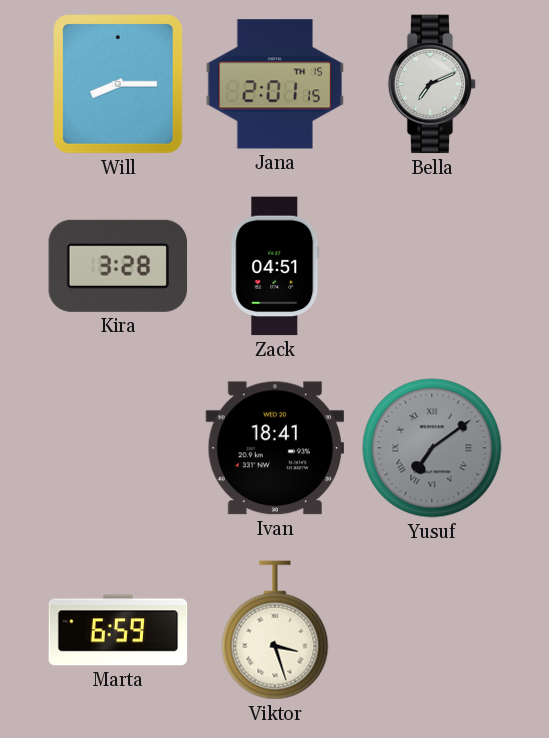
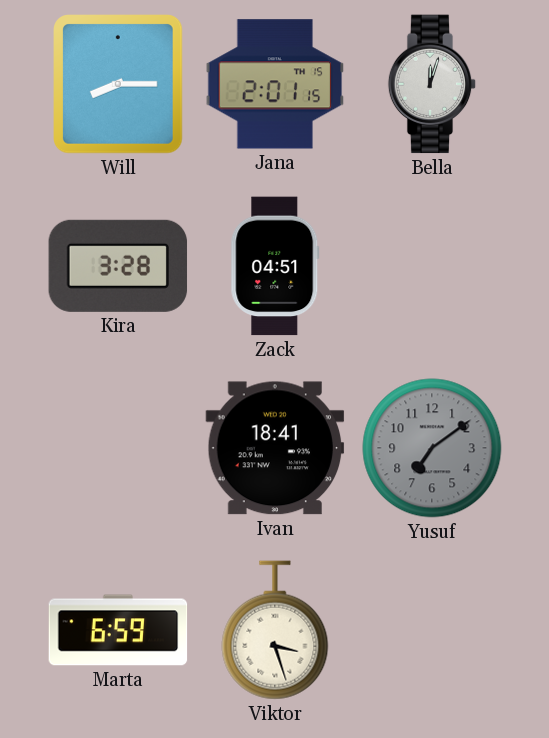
Bella: 7:11 -> 12:03 (432, 84)
Yusuf numerals: Roman -> Arabic (432, 448)
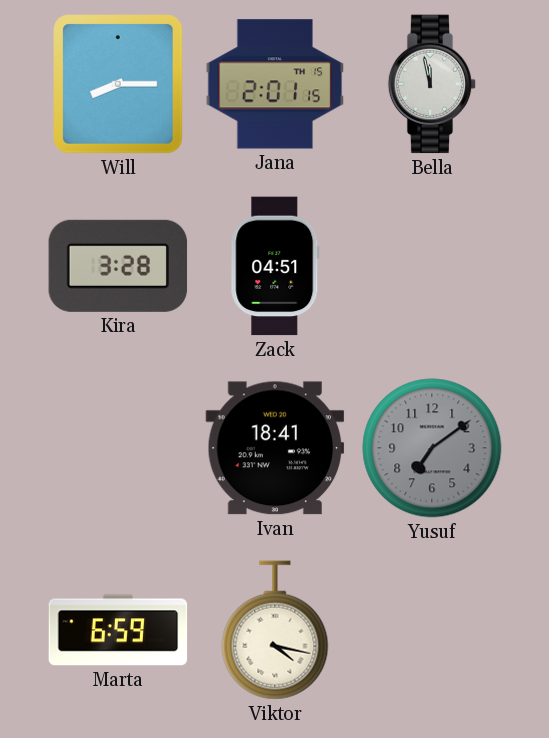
Bella: 12:03 -> 11:58 (432, 84)
Viktor: 3:27 -> 4:17 (275, 630)
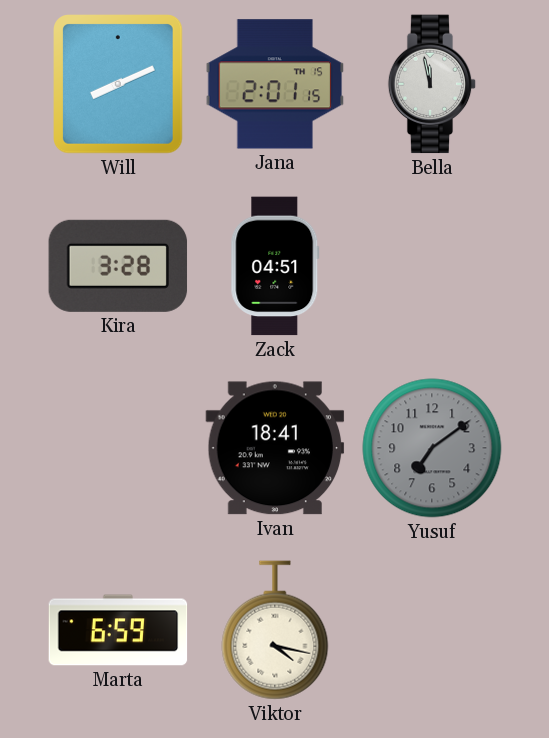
Will: 8:15 -> 8:11 (119, 84)
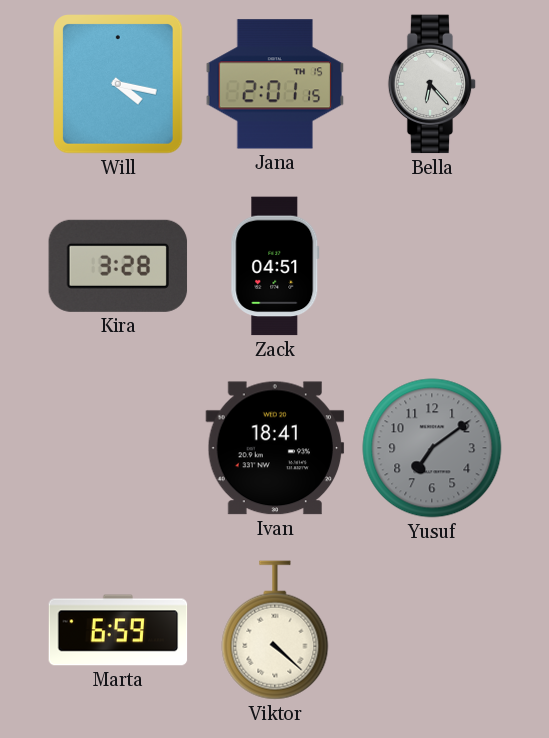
Will: 8:11 -> 4:17 (119, 84)
Bella: 11:58 -> 6:23 (432, 84)
Viktor: 4:17 -> 4:22 (275, 630)
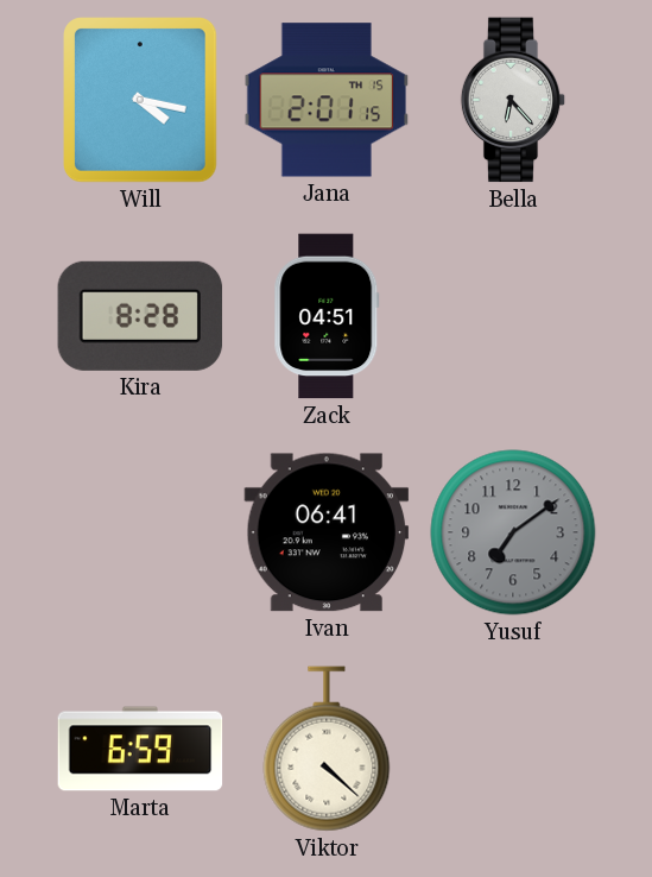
Kira: 3:28 -> 8:28 (140, 316)
Ivan: 18:41 -> 06:41 (327, 532)
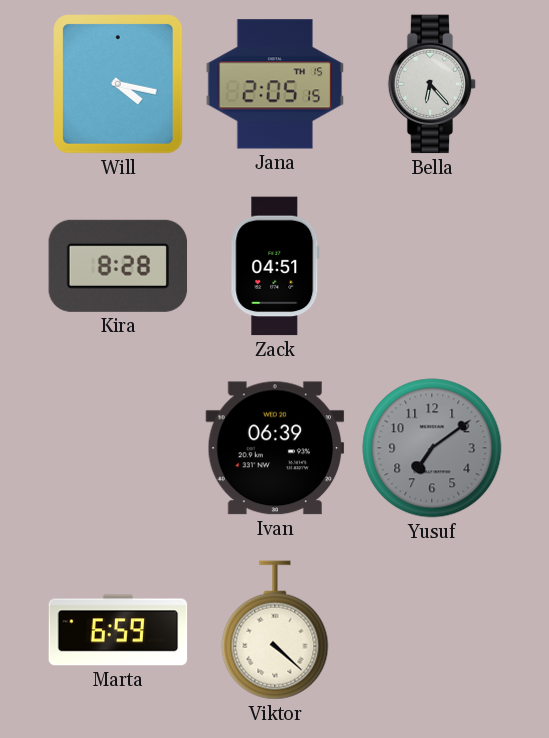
Jana: 2:01 -> 2:05 (275, 84)
Ivan: 06:41 -> 06:39 (275, 448)
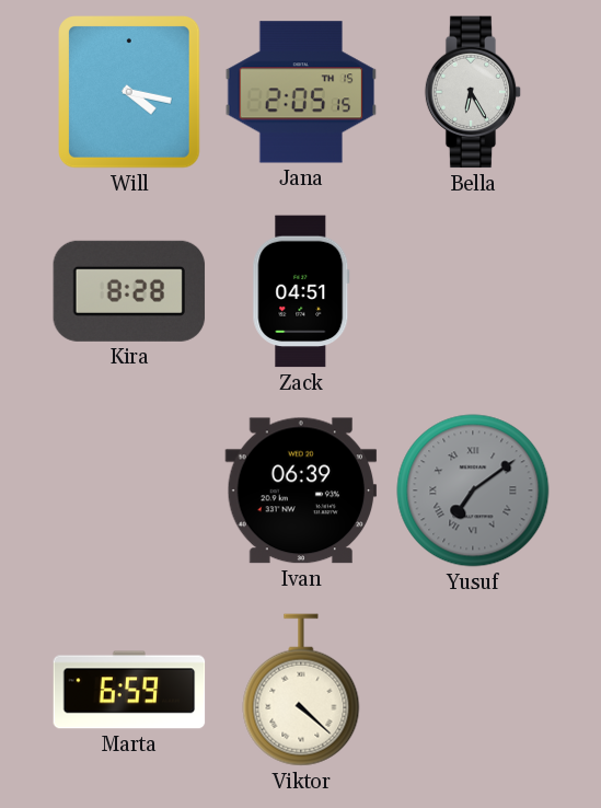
Bella: 6:23 -> 6:25 (473, 92)
Yusuf numerals: Arabic -> Roman (473, 490)
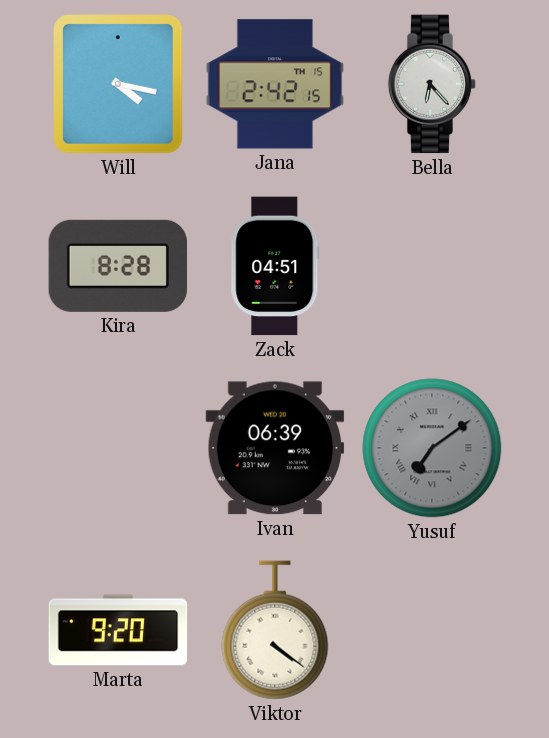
Jana: 2:05 -> 2:42 (275, 84)
Bella: 6:25 -> 6:23 (432, 84)
Marta: 6:59 -> 9:20 (118, 630)
Viktor: 4:22 -> 4:21 (275, 630)
